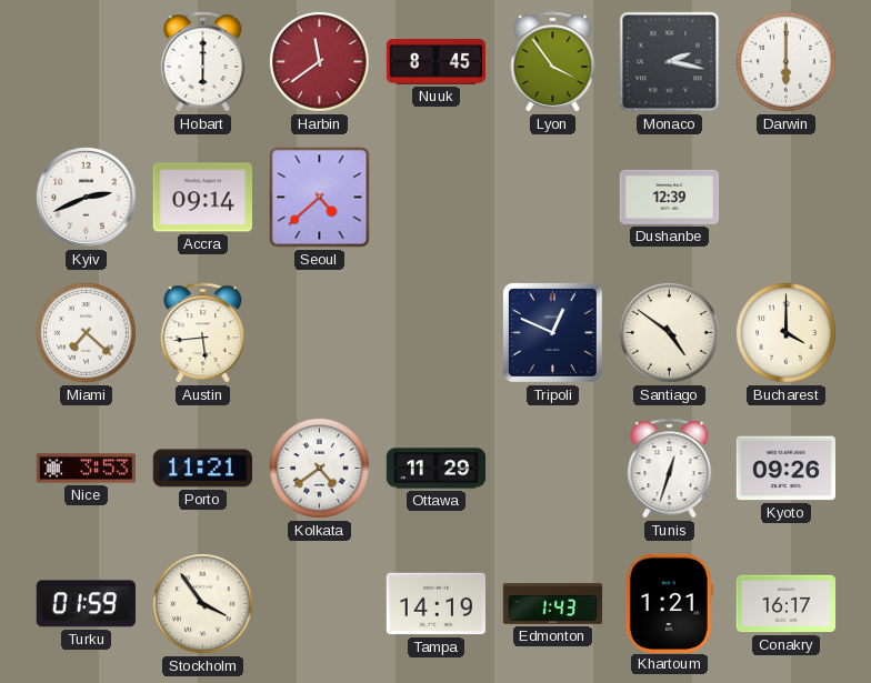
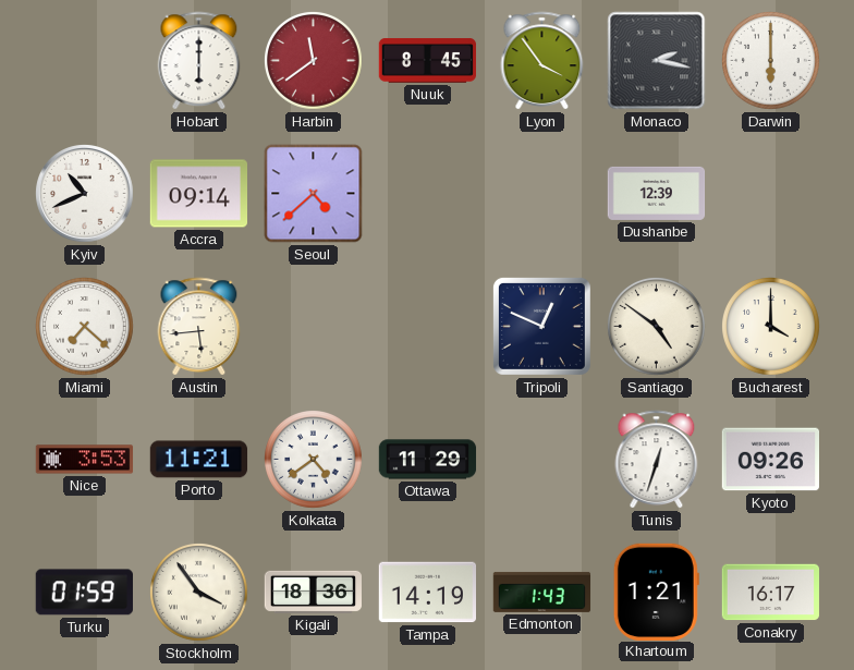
Kyiv: 2:41 -> 10:41 (85, 194)
Kigali: none -> 18:36 (313, 592)
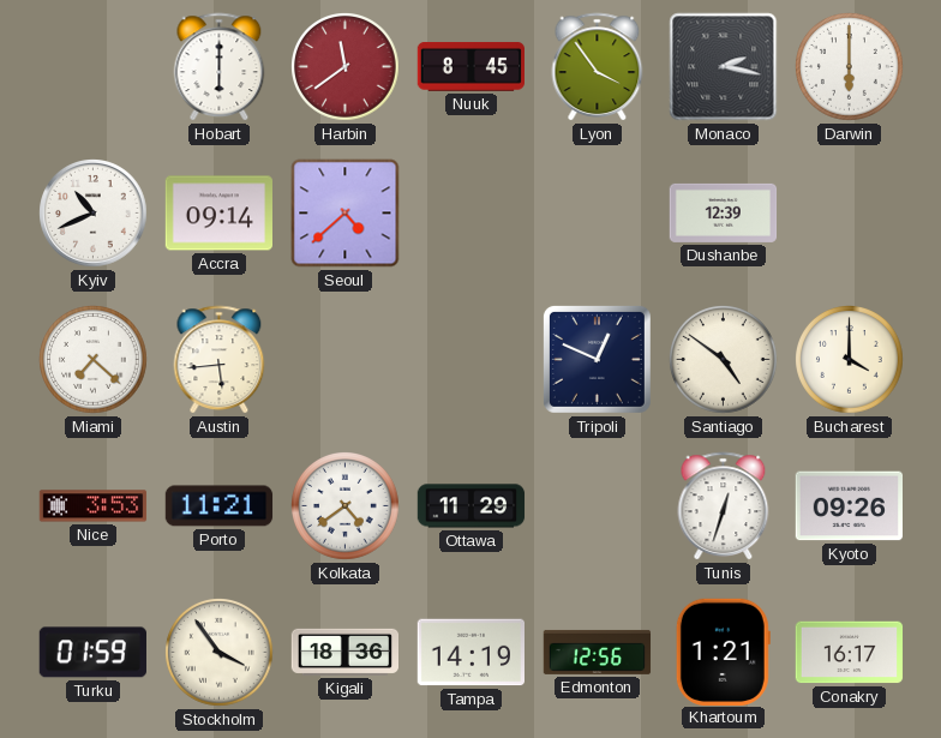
Edmonton: 1:43 -> 12:56 (598, 652)
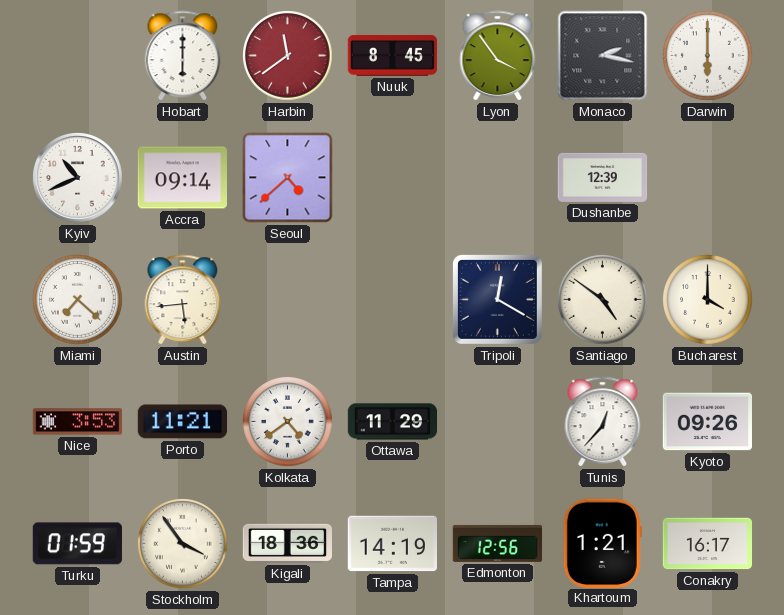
Tripoli: 12:49 -> 12:20 (497, 299)
Tunis: 12:33 -> 12:37 (603, 422)
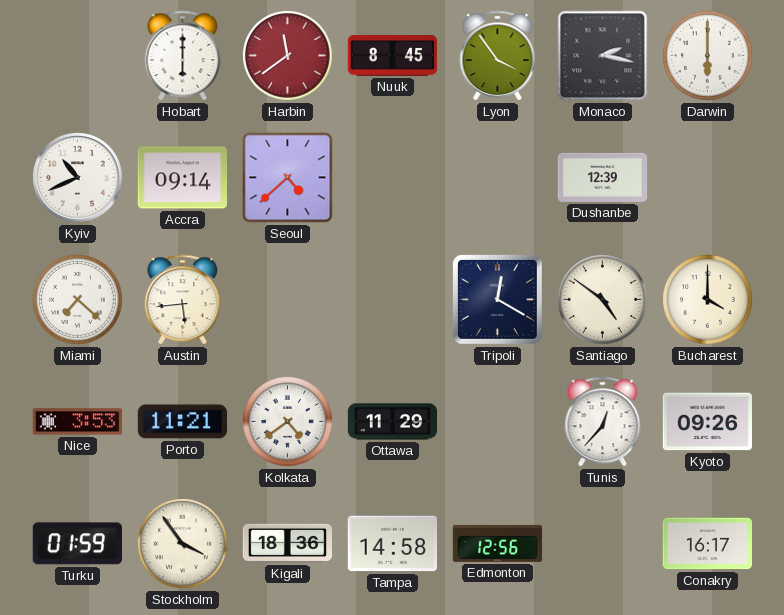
Tampa: 14:19 -> 14:58 (392, 544)
Khartoum: 1:21 -> none (602, 543)
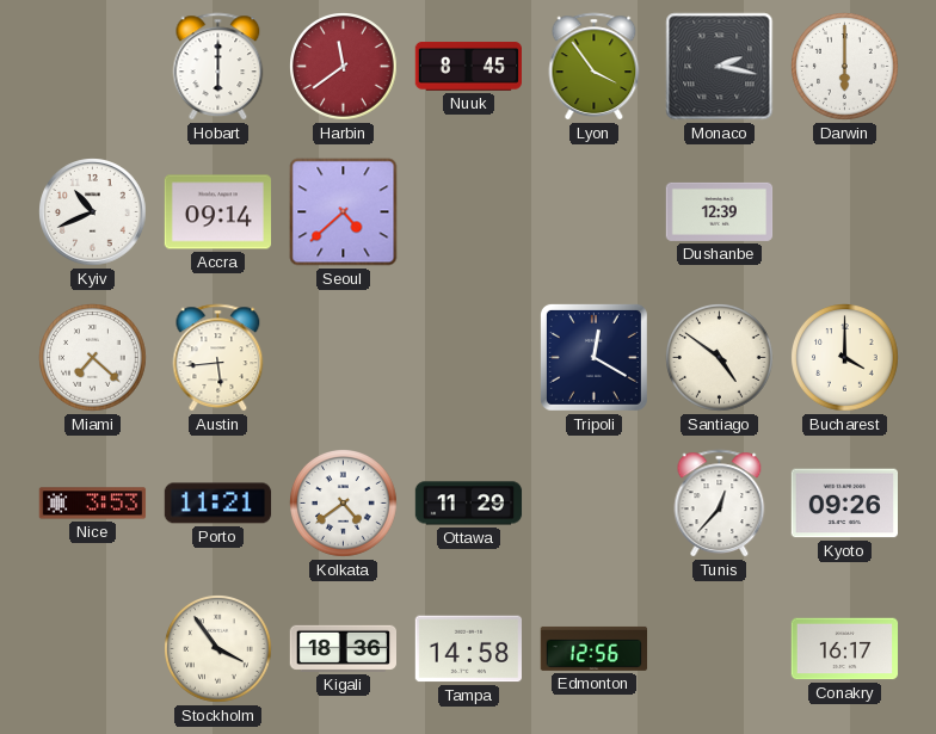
Turku: 01:59 -> none (77, 544)
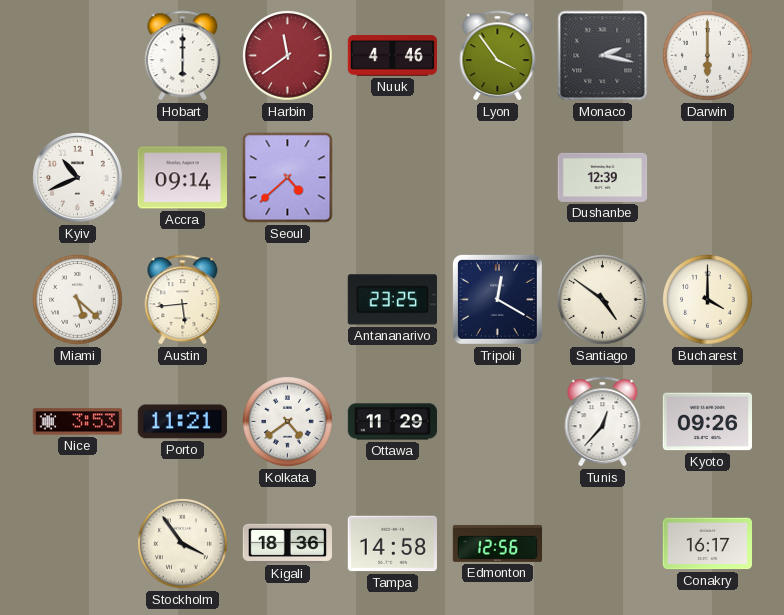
Nuuk: 8:45 -> 4:46 (392, 56)
Miami: 7:22 -> 5:22 (78, 300)
Antananarivo: none -> 23:25 (392, 300)
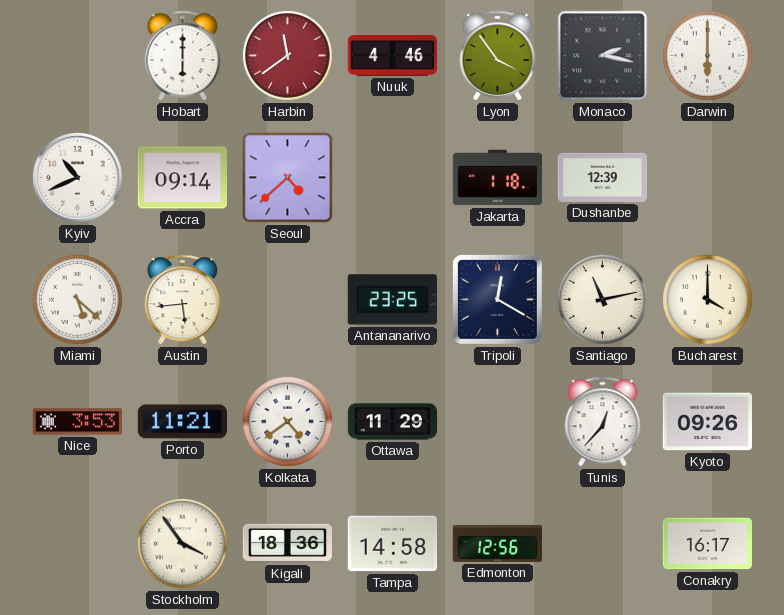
Jakarta: none -> 1:18 (498, 178)
Santiago: 4:51 -> 11:13 (603, 300)
